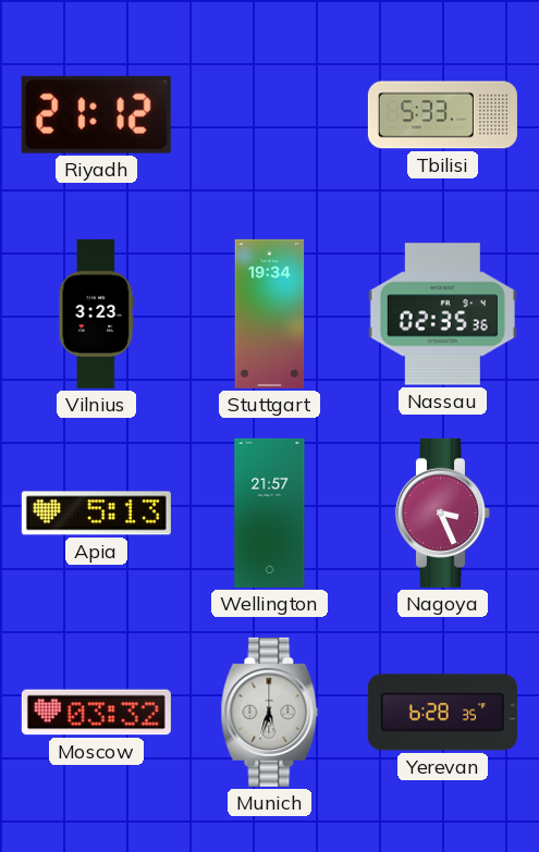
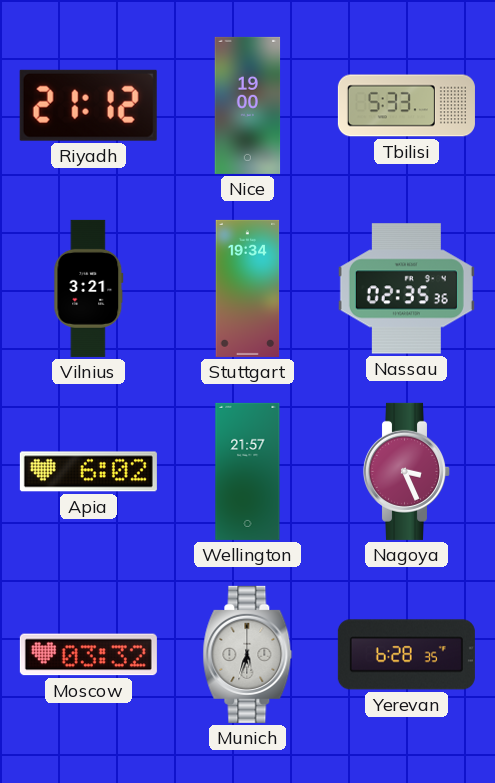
Nice: none -> 19:00 (248, 105)
Vilnius: 3:23 -> 3:21 (89, 288)
Apia: 5:13 -> 6:02 (88, 472)
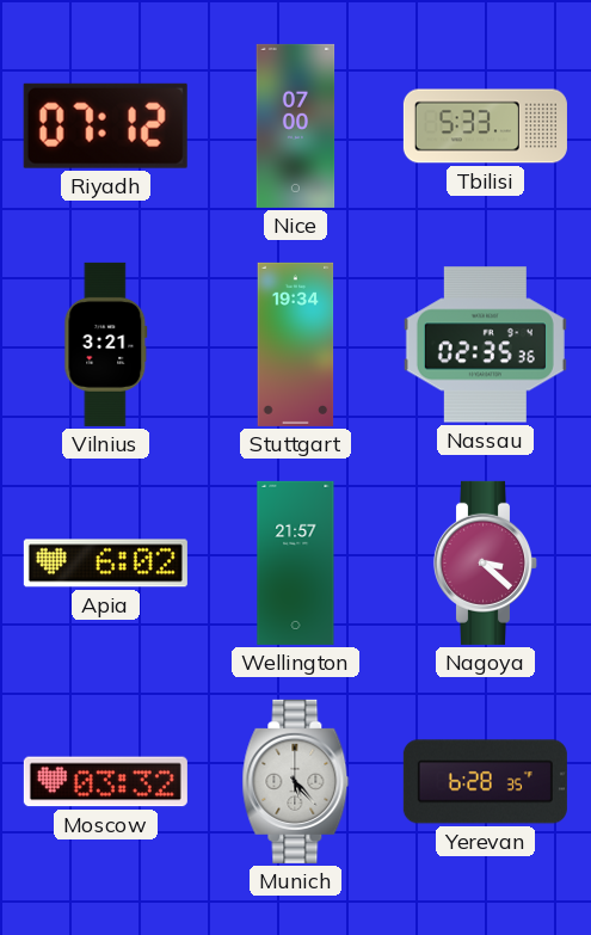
Riyadh: 21:12 -> 07:12 (105, 125)
Nice: 19:00 -> 07:00 (296, 125)
Nagoya: 3:26 -> 3:22 (485, 562)
Munich: 5:33 -> 5:23 (296, 781)
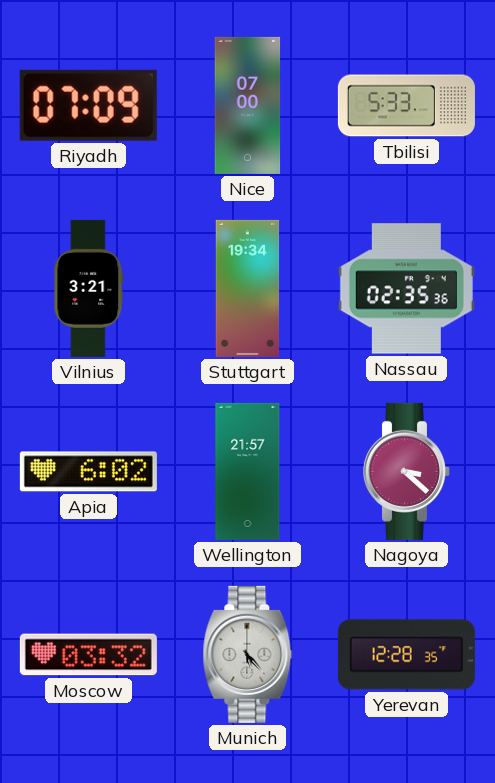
Riyadh: 07:12 -> 07:09 (88, 105)
Yerevan: 6:28 -> 12:28 (406, 655)
